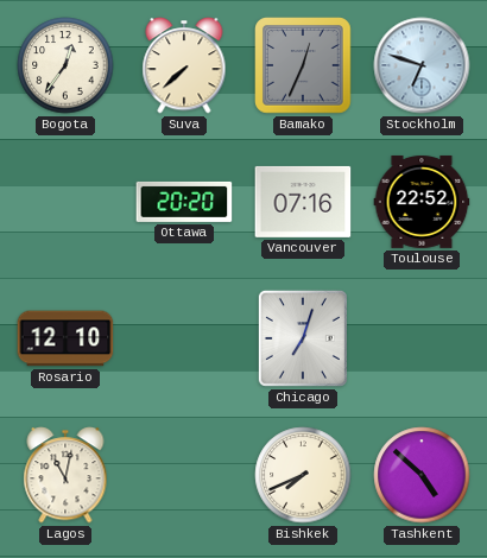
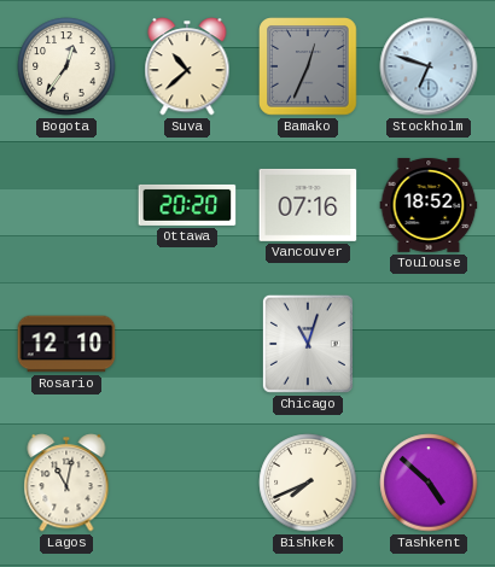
Suva: 7:38 -> 10:38 (187, 66)
Toulouse: 22:52 -> 18:52 (429, 205)
Chicago: 7:03 -> 11:03 (308, 344)
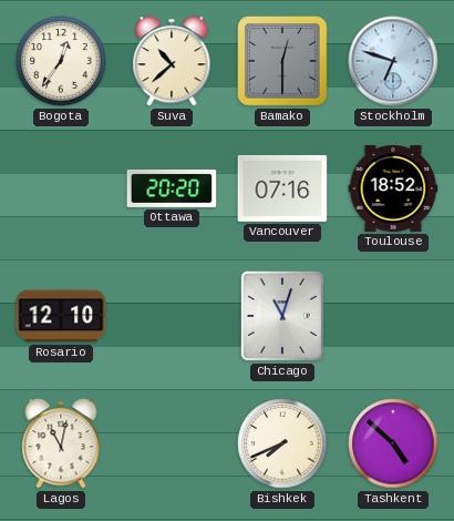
Bamako: 12:34 -> 12:30 (282, 61)
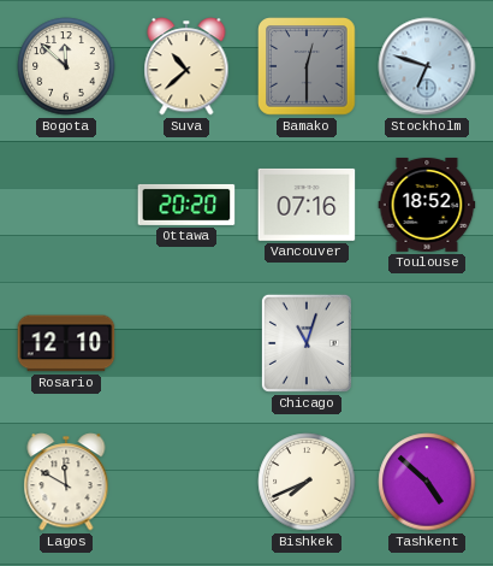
Bogota: 12:36 -> 11:52 (66, 66)
Lagos: 11:02 -> 11:50 (66, 482)
